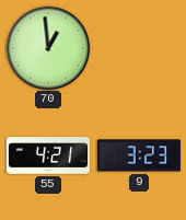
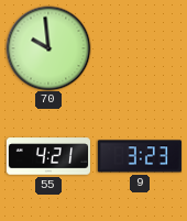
70: 12:59 -> 9:59 (48, 48)
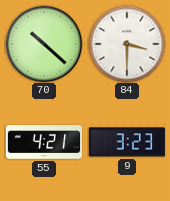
70: 9:59 -> 10:22 (44, 44)
84: none -> 3:30 (127, 44)
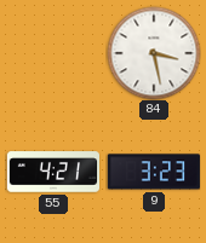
70: 10:22 -> none (44, 44)
84: 3:30 -> 3:28 (154, 53)
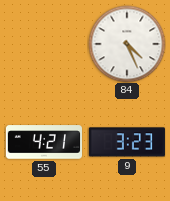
84: 3:28 -> 4:26 (127, 44)
